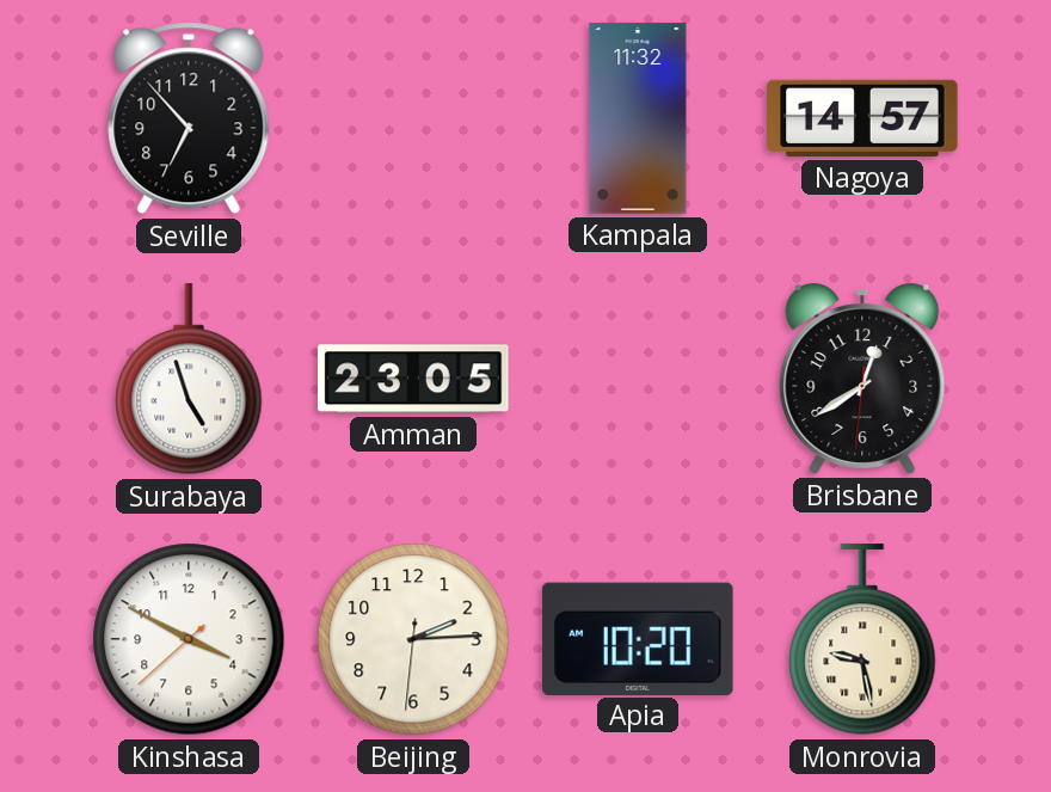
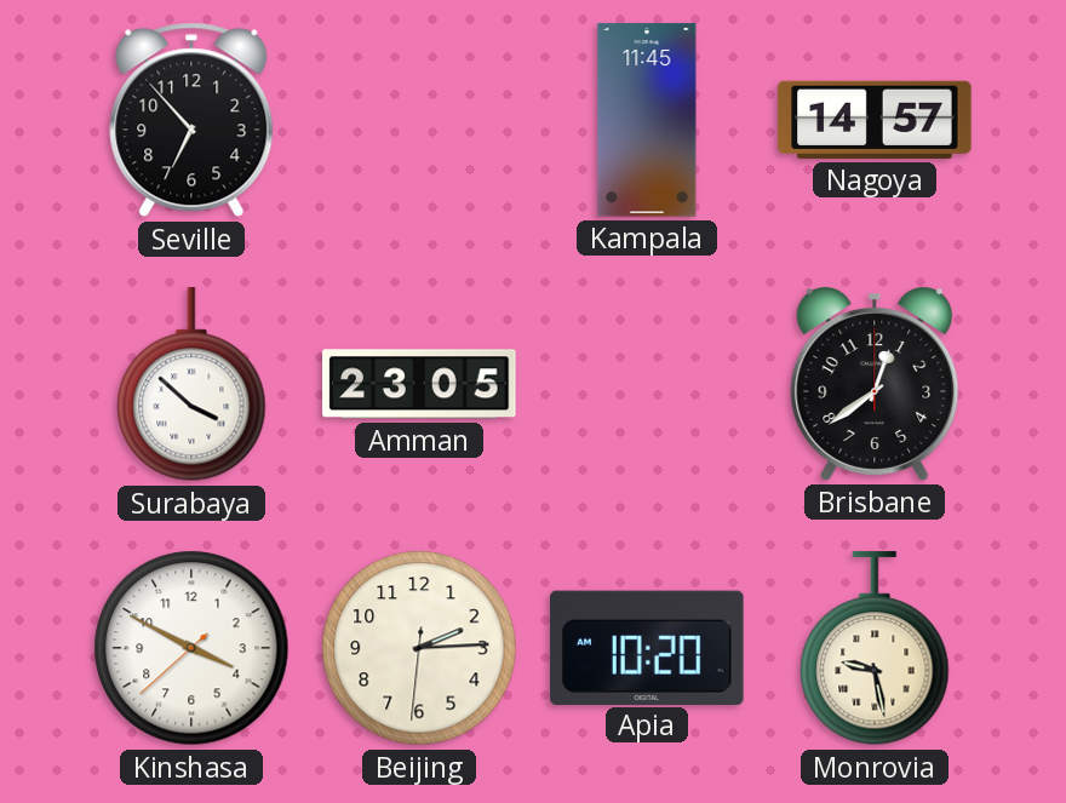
Kampala: 11:32 -> 11:45 (647, 120)
Surabaya: 4:57 -> 3:52 (191, 385)
Brisbane: 12:39:31 -> 12:39:00 (875, 385)
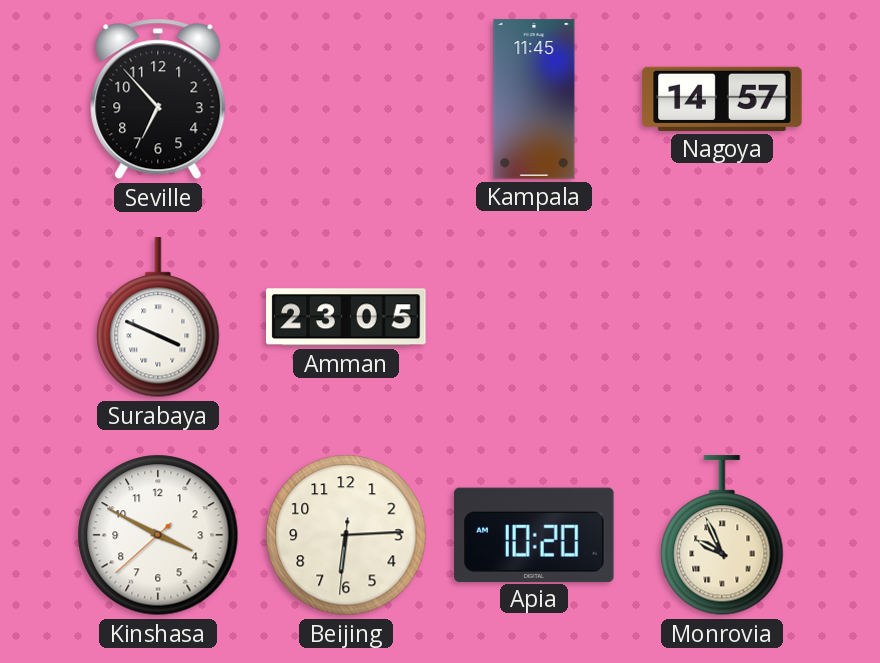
Surabaya: 3:52 -> 3:49 (158, 318)
Brisbane: 12:39 -> none (875, 385)
Beijing: 2:14 -> 6:14 (346, 535)
Monrovia: 9:28 -> 9:56 (722, 536)
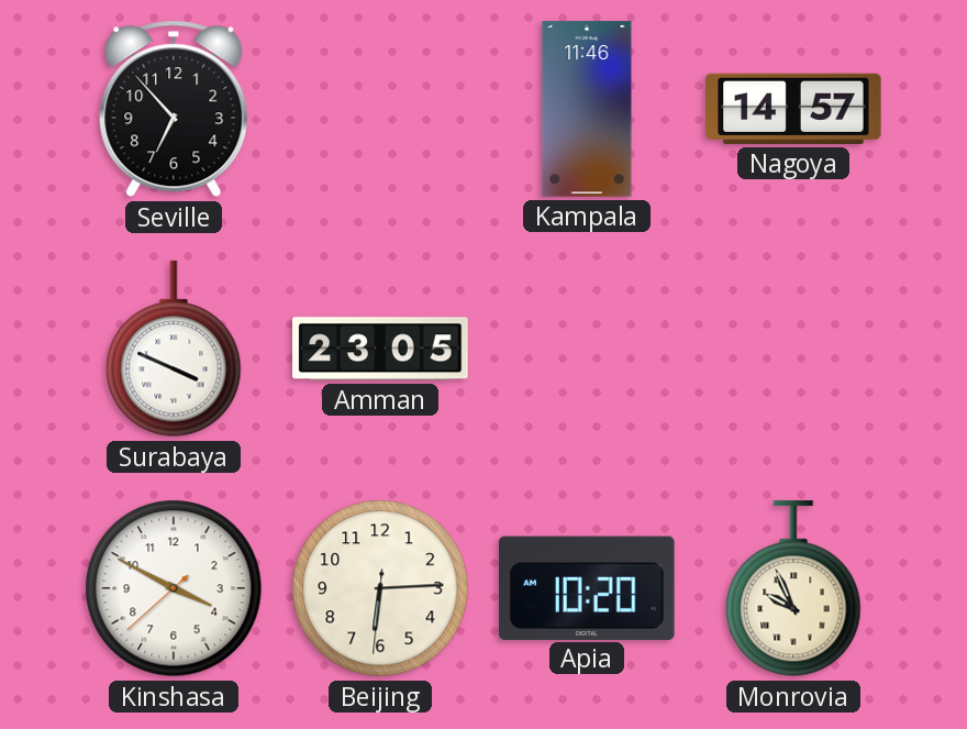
Kampala: 11:45 -> 11:46 (587, 109)
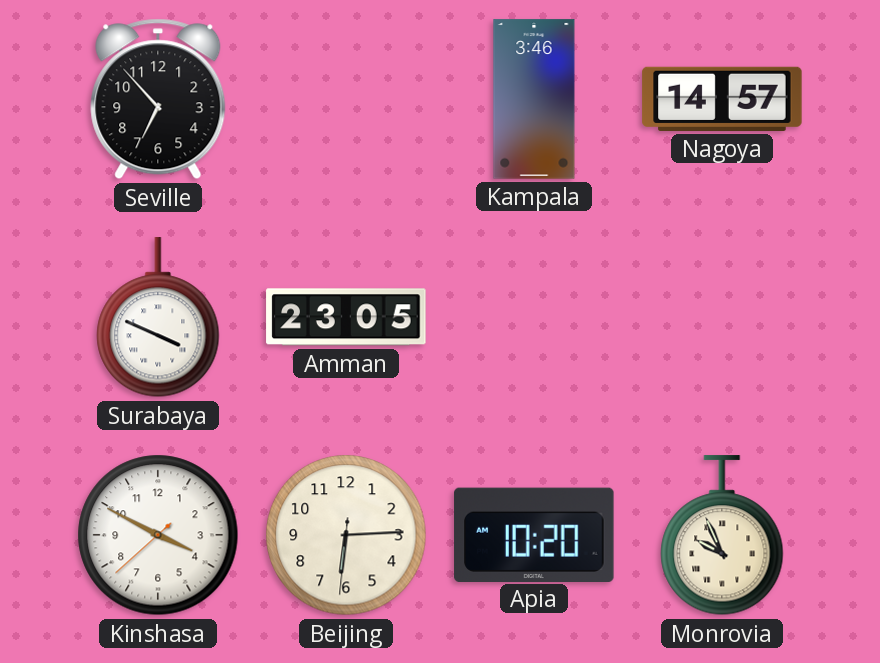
Kampala: 11:46 -> 3:46 (534, 99)
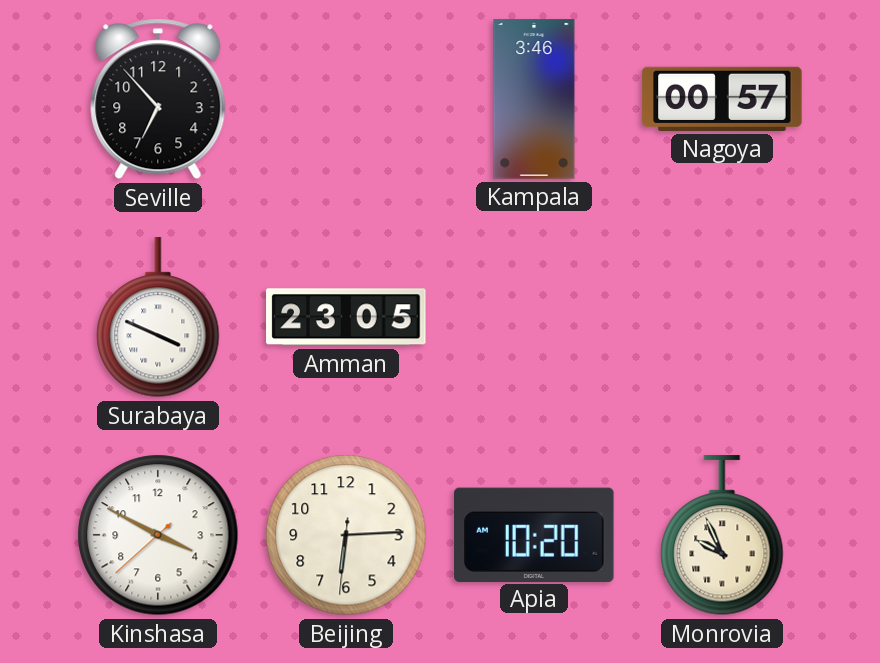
Nagoya: 14:57 -> 00:57 (722, 99)
